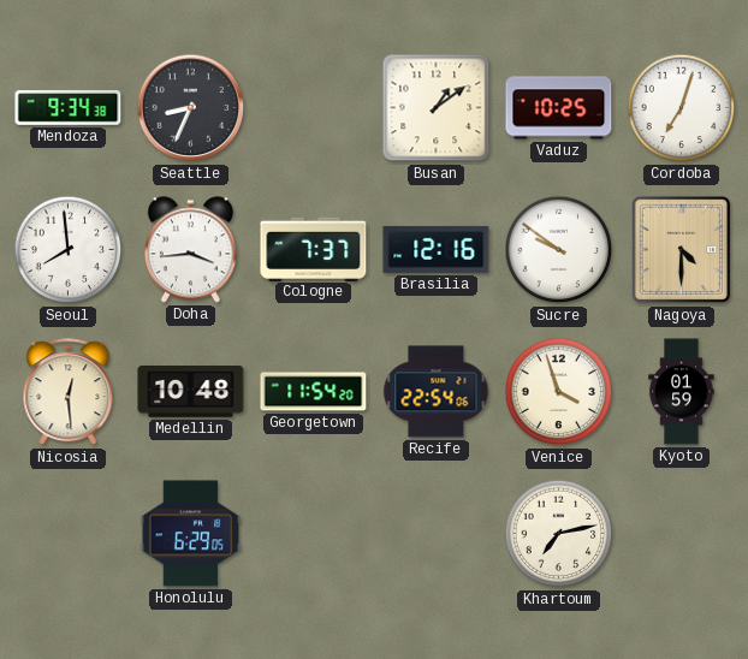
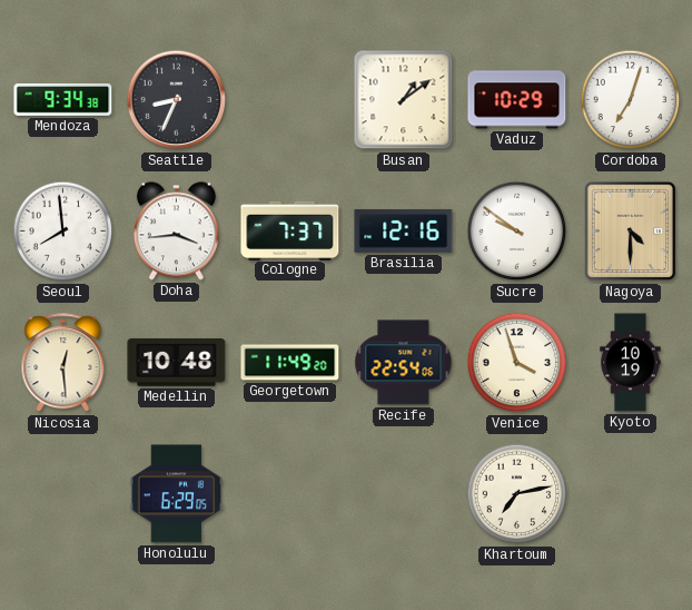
Vaduz: 10:25 -> 10:29 (517, 100)
Georgetown: 11:54 -> 11:49 (290, 363)
Kyoto: 01:59 -> 10:19 (631, 363)
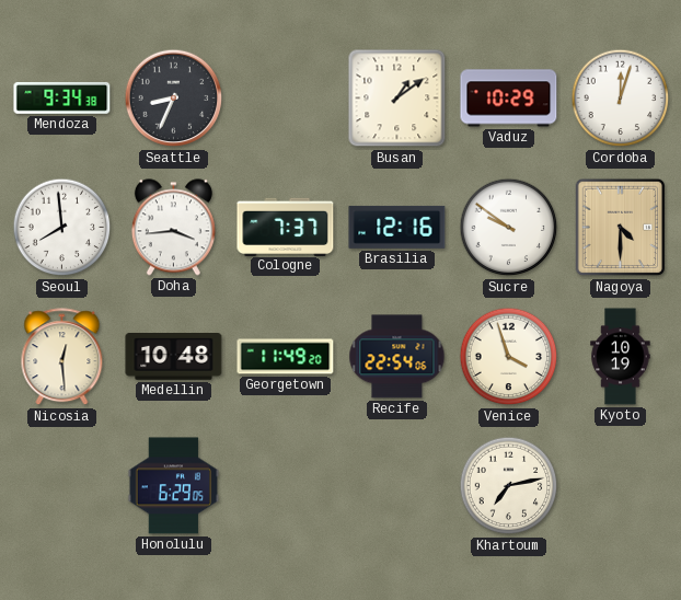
Cordoba: 7:03 -> 12:03 (621, 99)
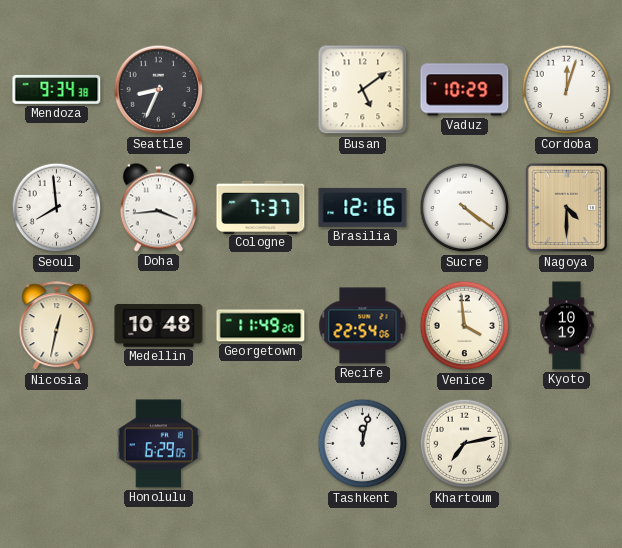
Busan: 1:09 -> 5:09 (363, 90)
Sucre: 9:51 -> 4:21 (465, 208)
Nicosia: 12:29 -> 12:32 (57, 326)
Venice: 3:57 -> 3:59 (465, 326)
Tashkent: none -> 12:02 (363, 444)
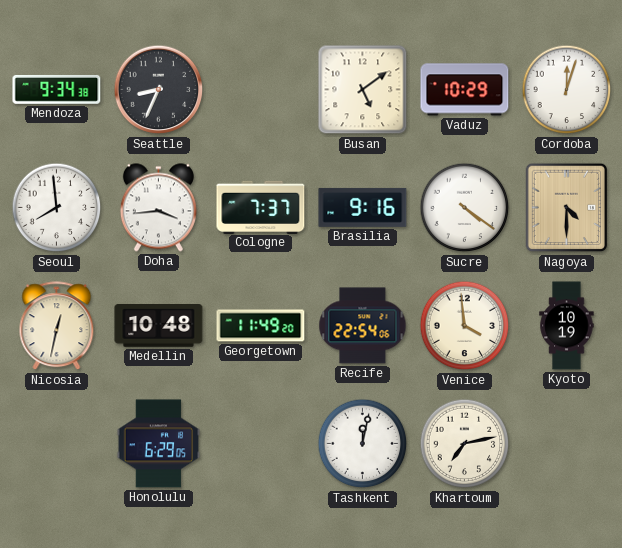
Brasilia: 12:16 -> 9:16 (363, 207)
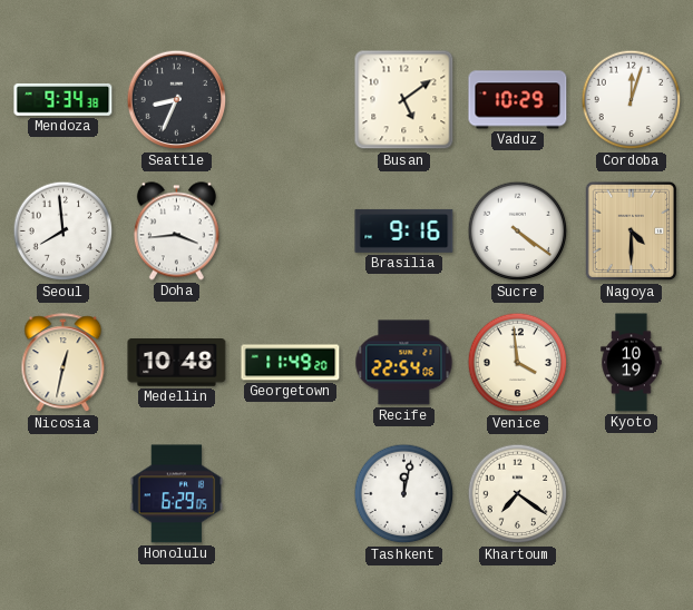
Cologne: 7:37 -> none (261, 207)
Khartoum: 7:13 -> 7:21 (518, 494)
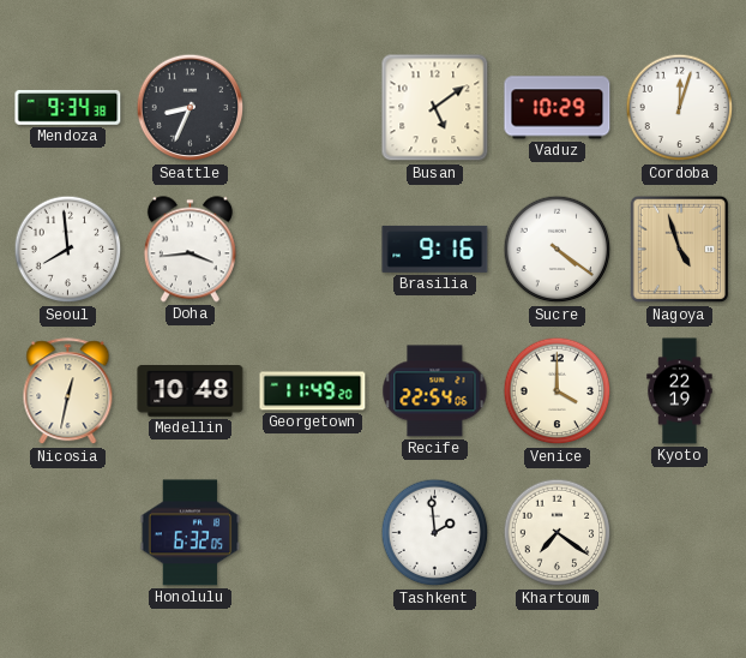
Nagoya: 4:30 -> 4:57 (680, 250)
Venice: 3:59 -> 4:00 (558, 391)
Kyoto: 10:19 -> 22:19 (680, 391)
Honolulu: 6:29 -> 6:32 (191, 533)
Tashkent: 12:02 -> 1:59 (435, 533)
